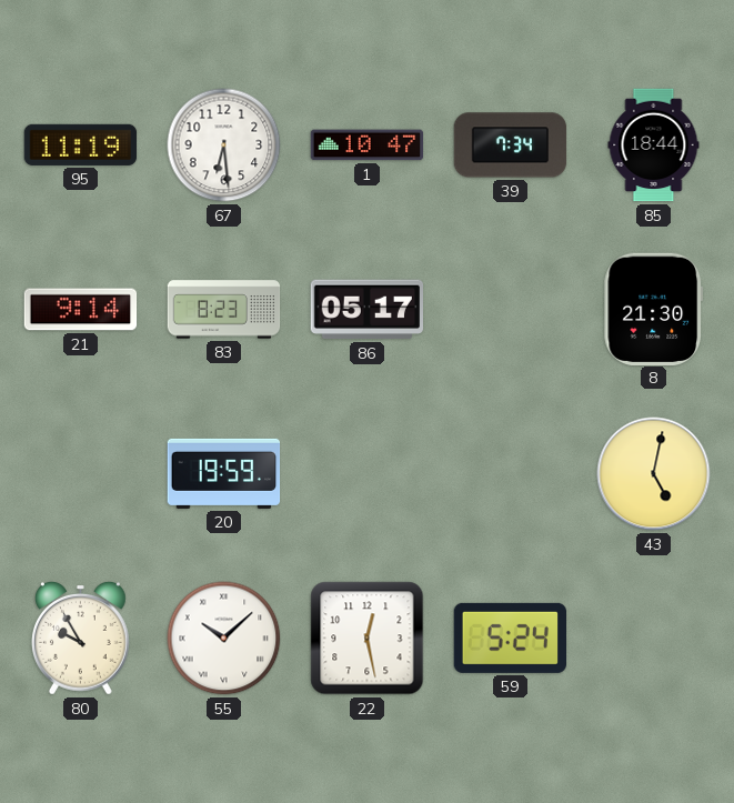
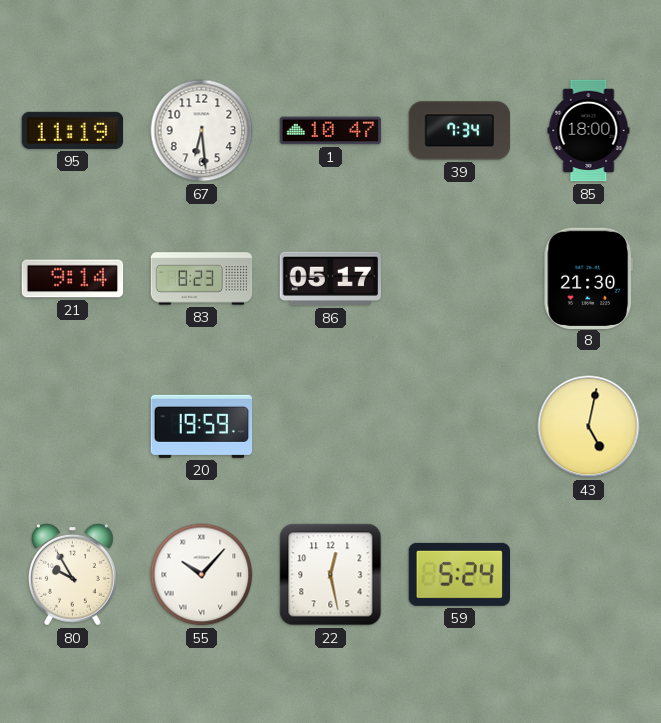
85: 18:44 -> 18:00 (589, 131)
55: 10:08 -> 10:07 (202, 575)
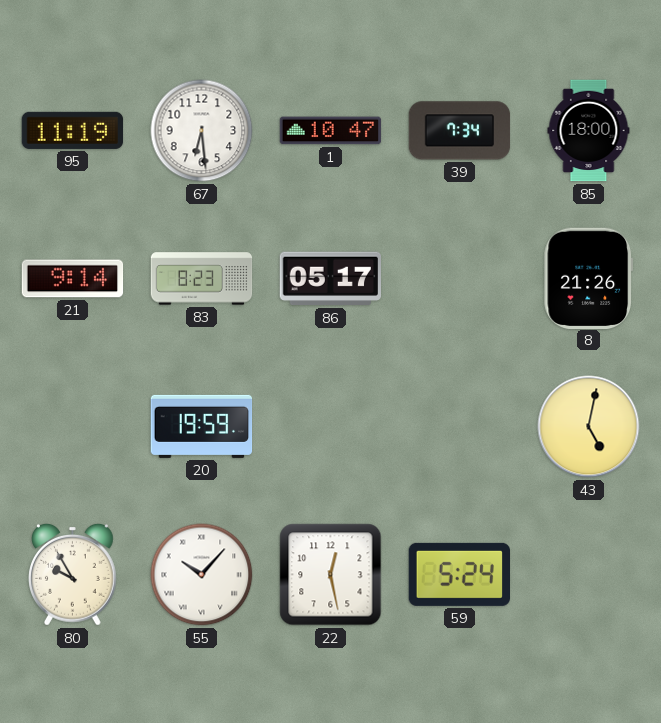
8: 21:30 -> 21:26 (589, 278)
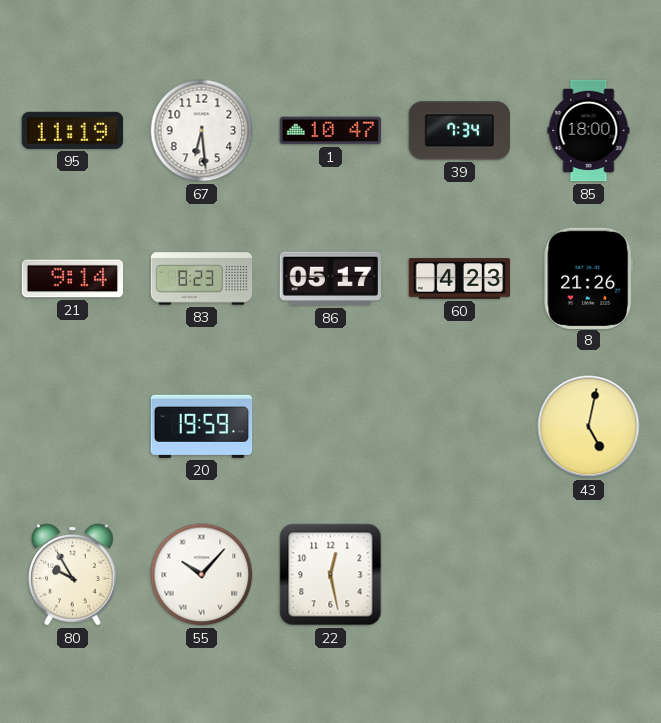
60: none -> 4:23 (460, 279)
59: 5:24 -> none (459, 574)
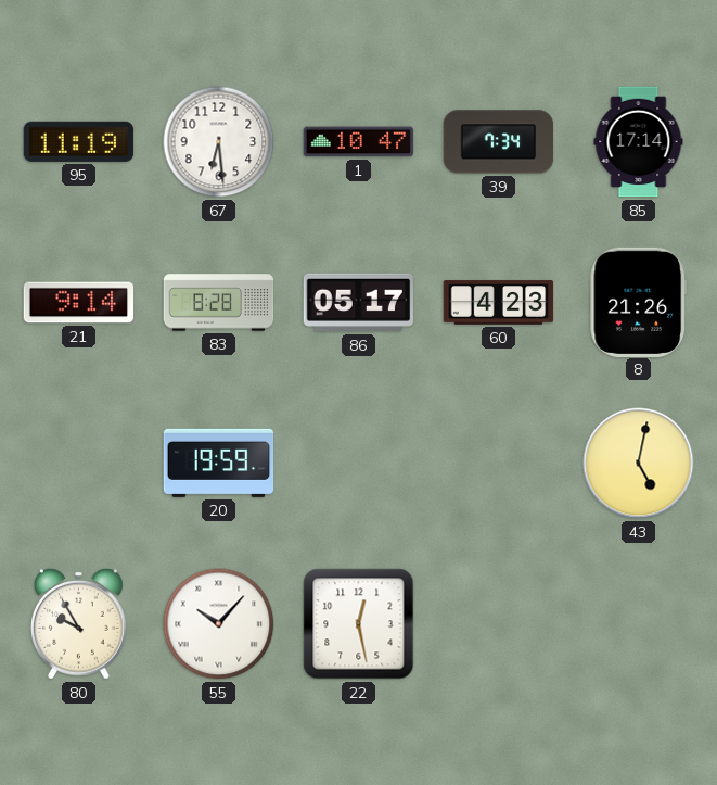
85: 18:00 -> 17:14 (639, 142)
83: 8:23 -> 8:28 (219, 303)
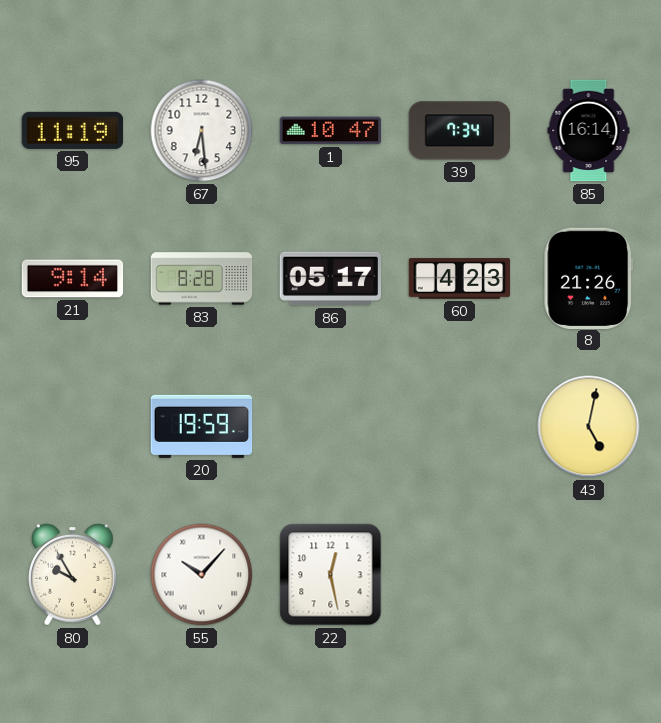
85: 17:14 -> 16:14 (589, 131)
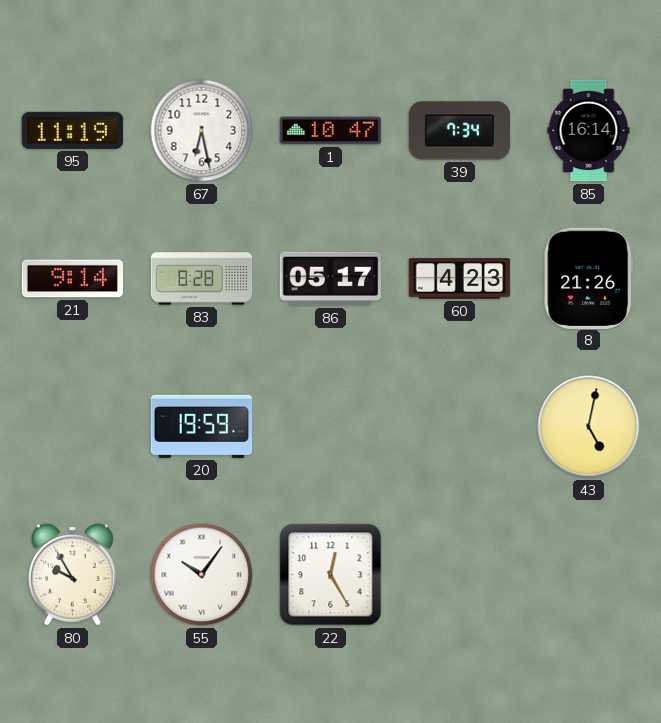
67: 6:29 -> 6:28 (202, 131)
55: 10:07 -> 10:06 (202, 575)
22: 12:28 -> 12:25 (331, 575)
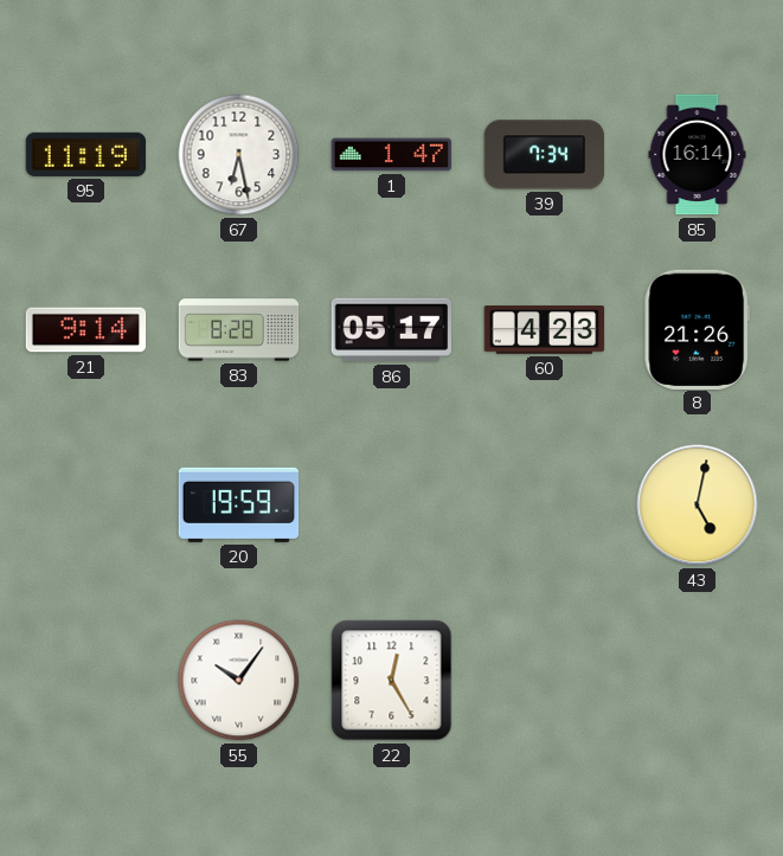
1: 10:47 -> 1:47 (392, 155)
80: 9:55 -> none (73, 575)
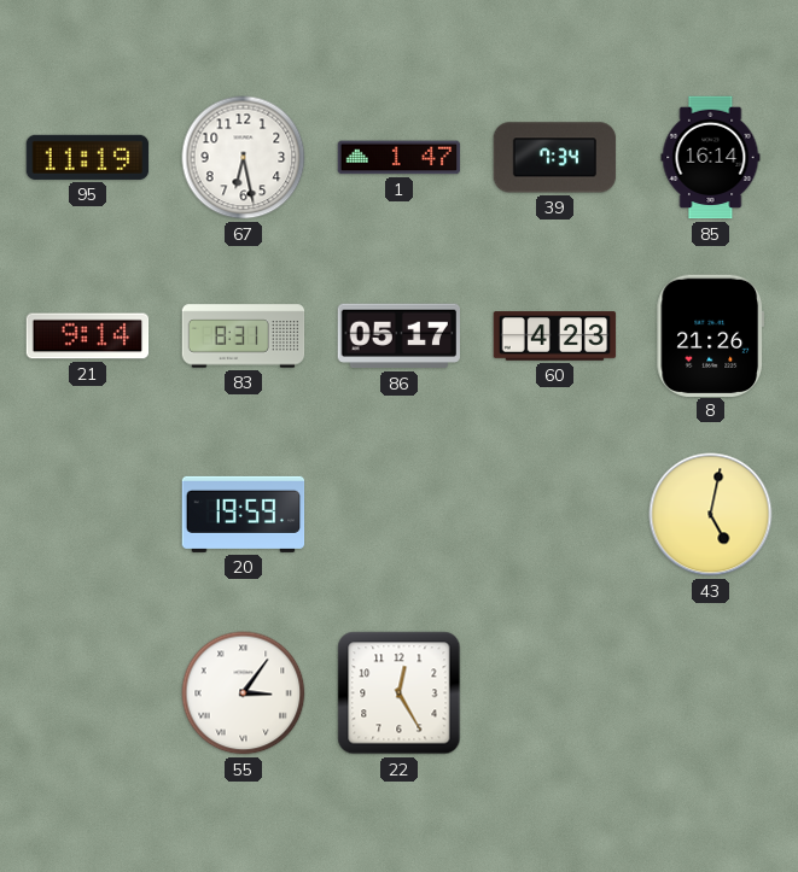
83: 8:28 -> 8:31 (244, 336)
55: 10:06 -> 3:06 (244, 693)
